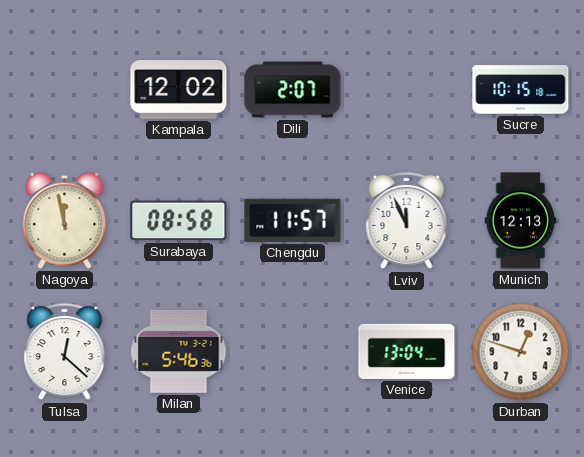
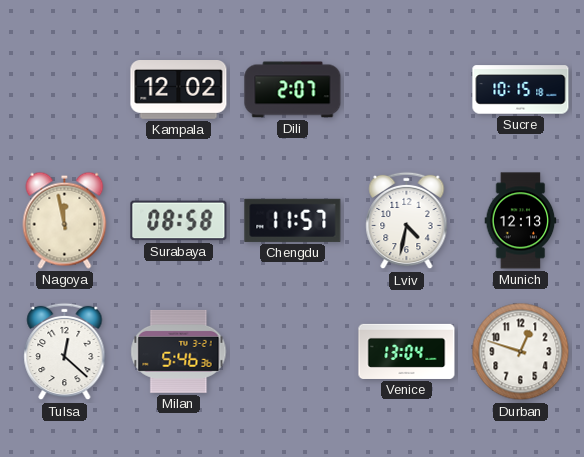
Lviv: 11:56 -> 4:32 (407, 221)
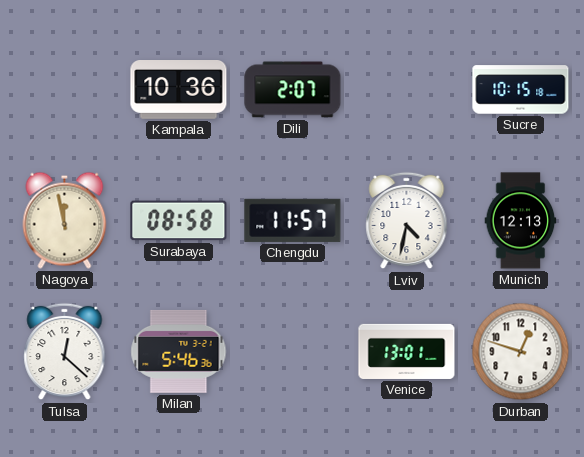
Kampala: 12:02 -> 10:36 (179, 90)
Venice: 13:04 -> 13:01 (407, 351)
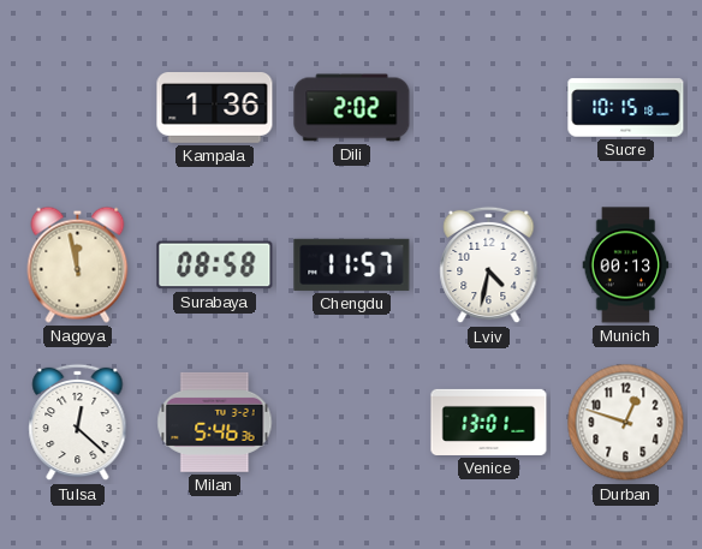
Kampala: 10:36 -> 1:36 (215, 108)
Dili: 2:07 -> 2:02 (352, 108)
Munich: 12:13 -> 00:13 (626, 265)
